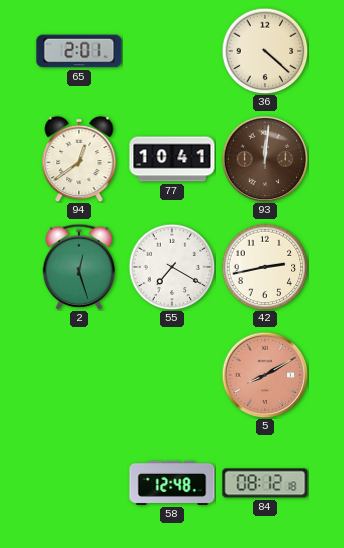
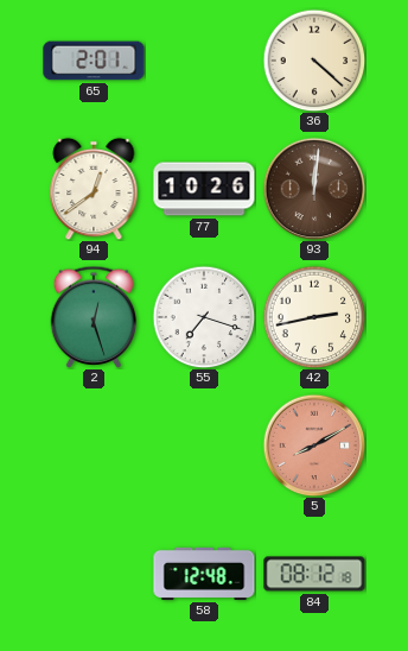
77: 10:41 -> 10:26 (204, 189)
55: 7:20 -> 7:18 (204, 317)
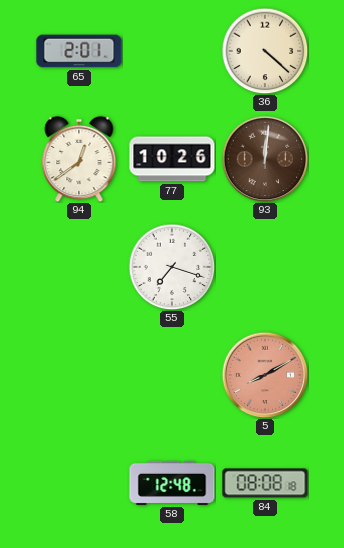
2: 12:27 -> none (94, 317)
42: 2:43 -> none (314, 317)
84: 08:12 -> 08:08 (265, 483)
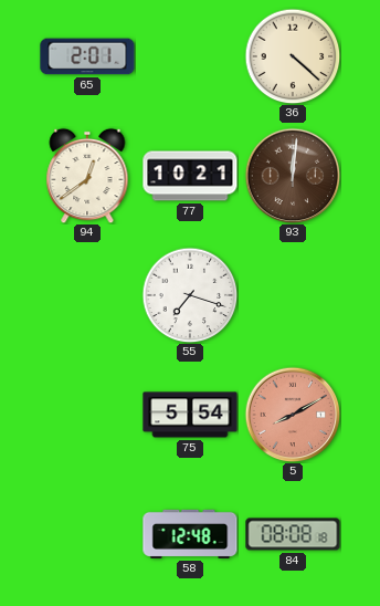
77: 10:26 -> 10:21 (190, 176)
75: none -> 5:54 (190, 415)
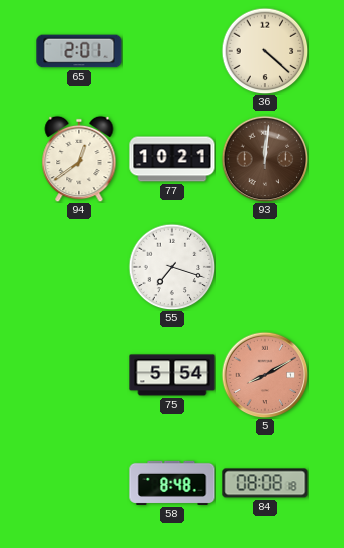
58: 12:48 -> 8:48 (172, 483)
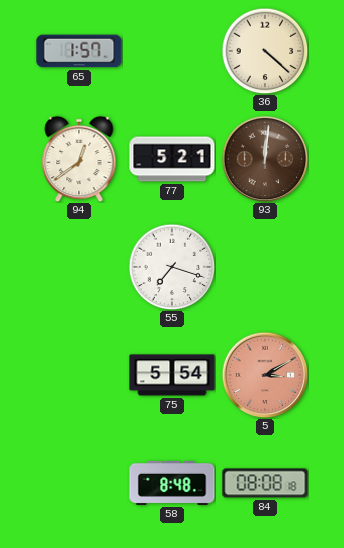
65: 2:01 -> 1:57 (79, 51)
77: 10:21 -> 5:21 (172, 159)
5: 8:10 -> 3:10 (265, 375)
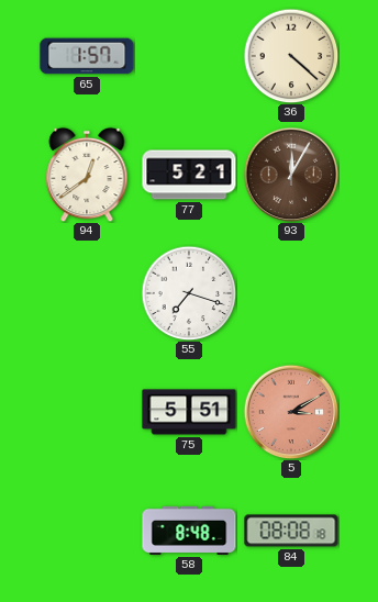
93: 12:01 -> 12:05 (291, 175)
75: 5:54 -> 5:51 (189, 412)
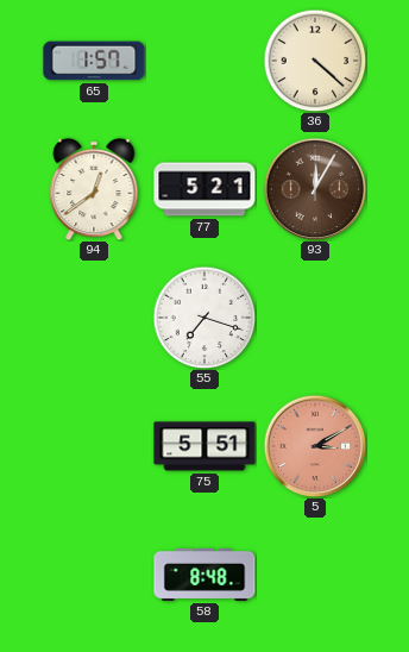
84: 08:08 -> none (291, 531)
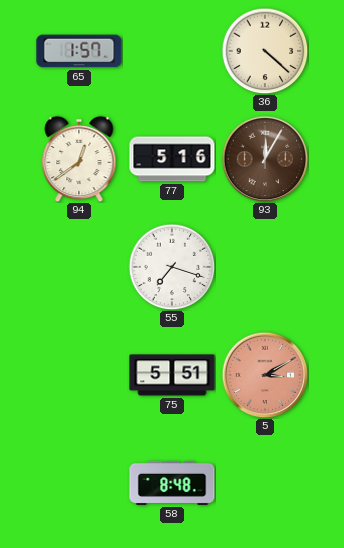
77: 5:21 -> 5:16 (172, 159)
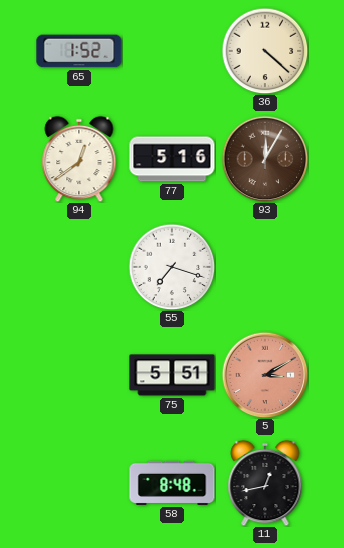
65: 1:57 -> 1:52 (79, 51)
11: none -> 12:43 (265, 483)
